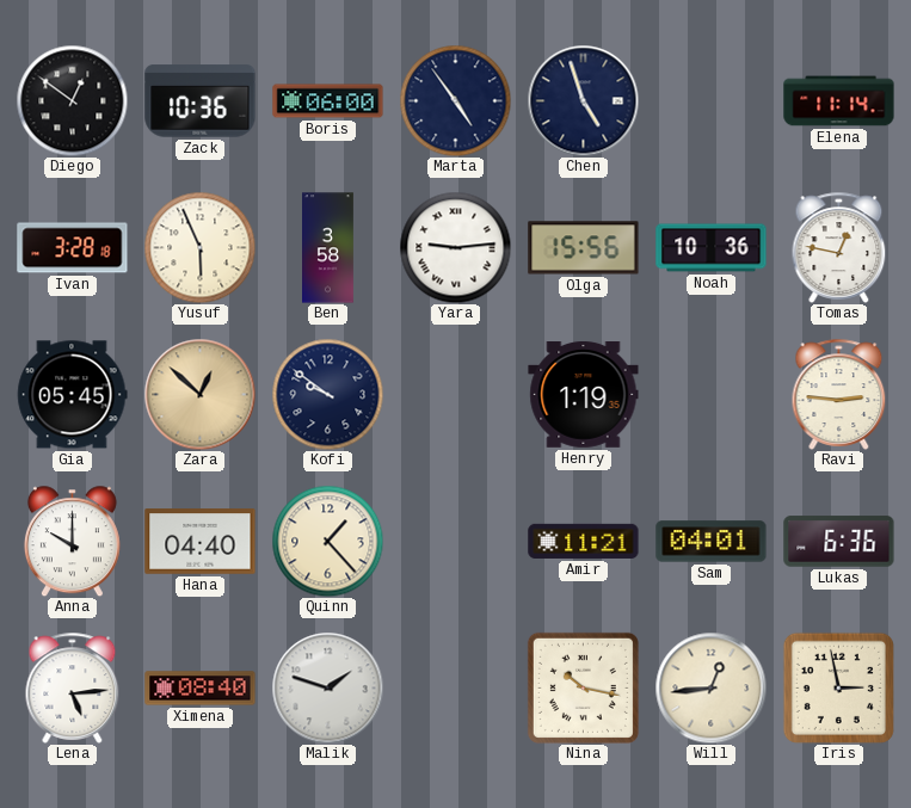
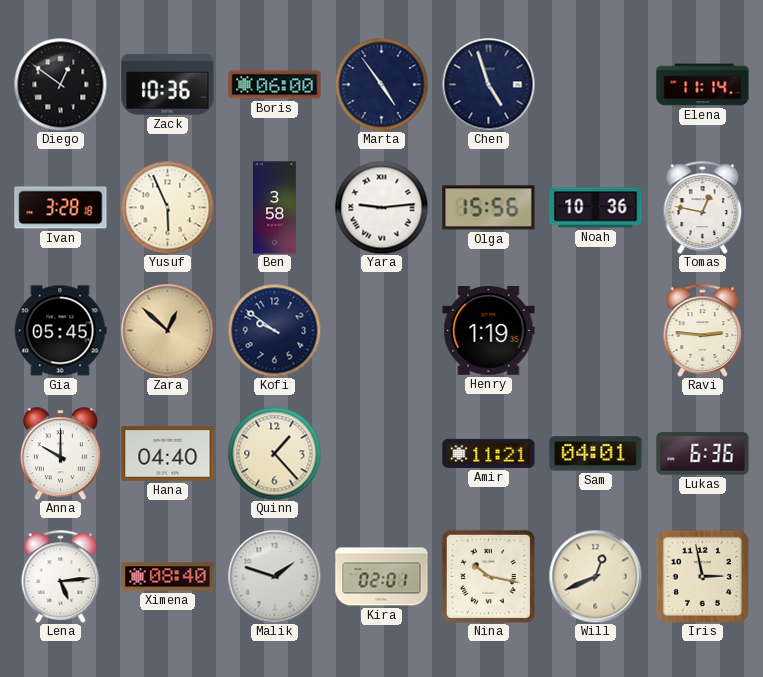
Kira: none -> 02:01 (382, 577)
Will: 12:44 -> 12:41 (595, 576)
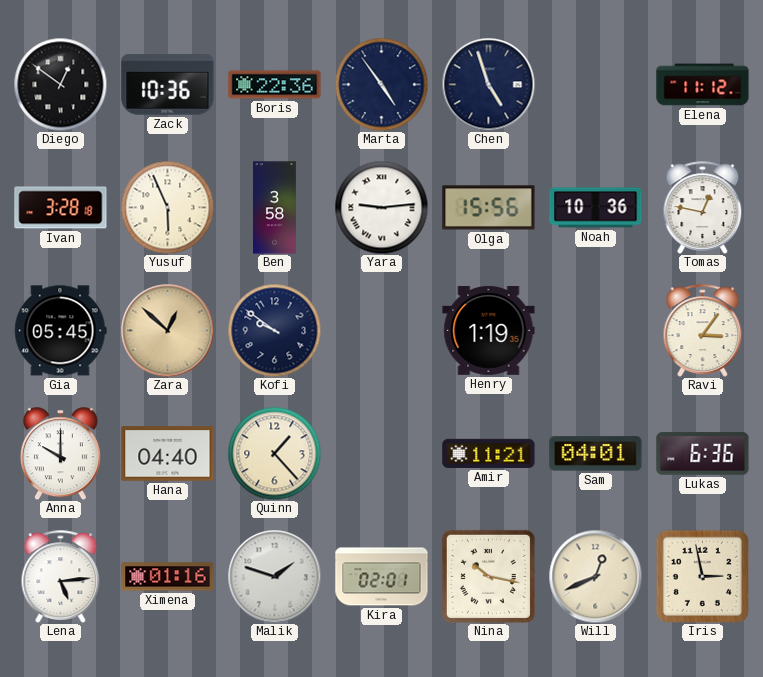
Boris: 06:00 -> 22:36 (275, 85)
Elena: 11:14 -> 11:12 (703, 85)
Ravi: 2:46 -> 3:06 (703, 330)
Ximena: 08:40 -> 01:16 (168, 577)
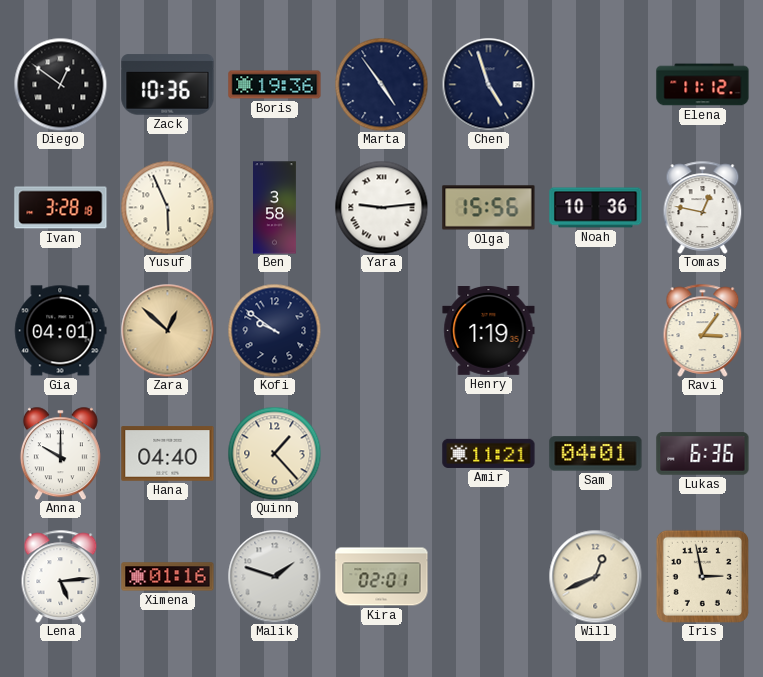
Boris: 22:36 -> 19:36 (275, 85)
Gia: 05:45 -> 04:01 (61, 331)
Nina: 10:17 -> none (488, 576)
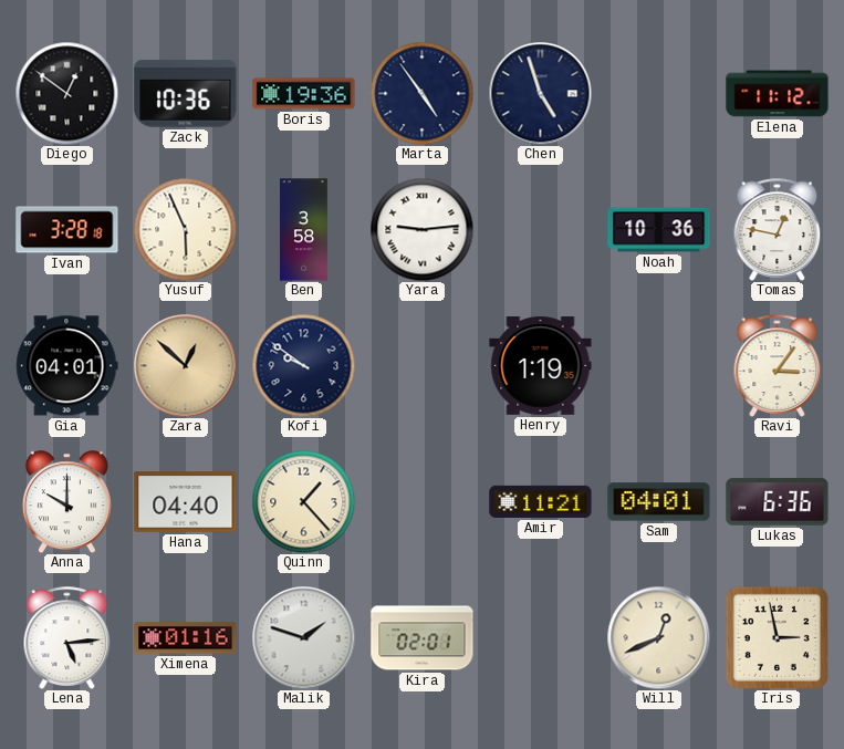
Olga: 15:56 -> none (489, 208)
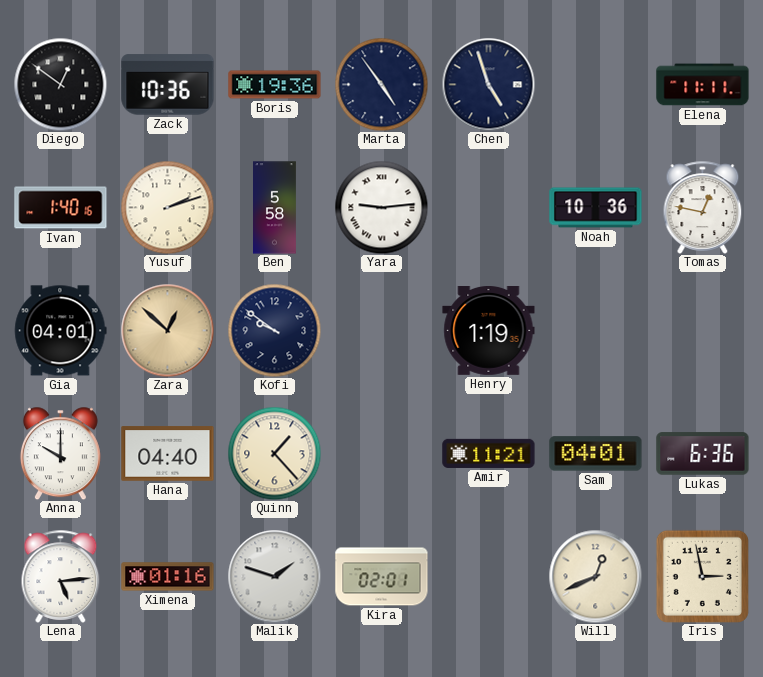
Elena: 11:12 -> 11:11 (703, 85)
Ivan: 3:28 -> 1:40 (61, 208)
Yusuf: 5:56 -> 2:12 (167, 207)
Ben: 3:58 -> 5:58 (275, 208)
Ravi: 3:06 -> none (778, 365)
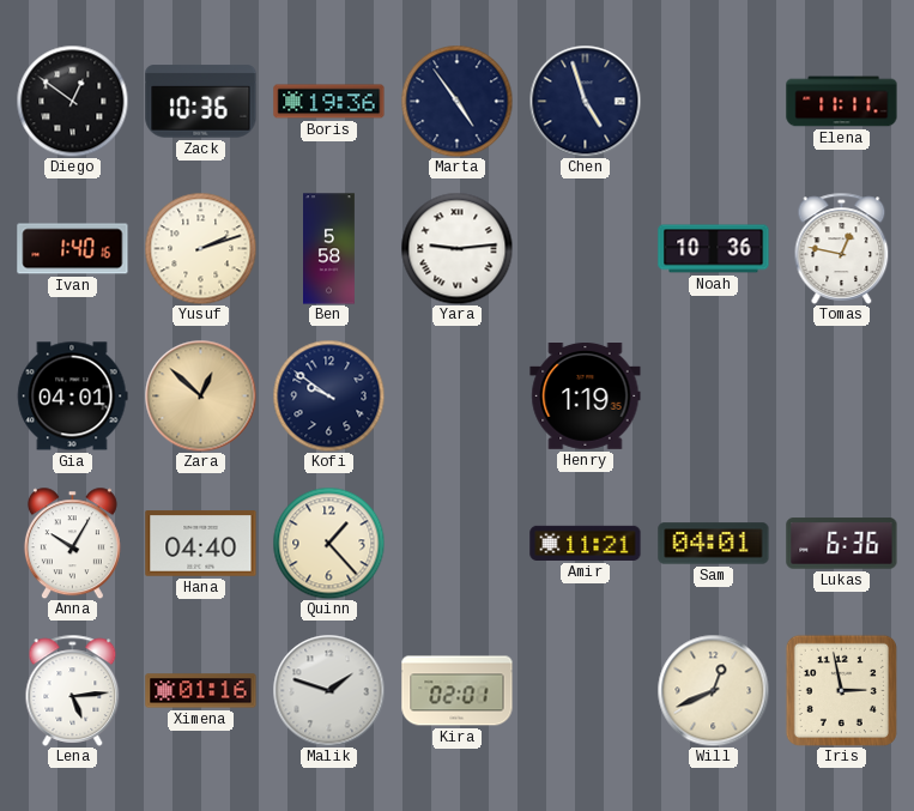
Anna: 10:00 -> 10:05 (72, 543)
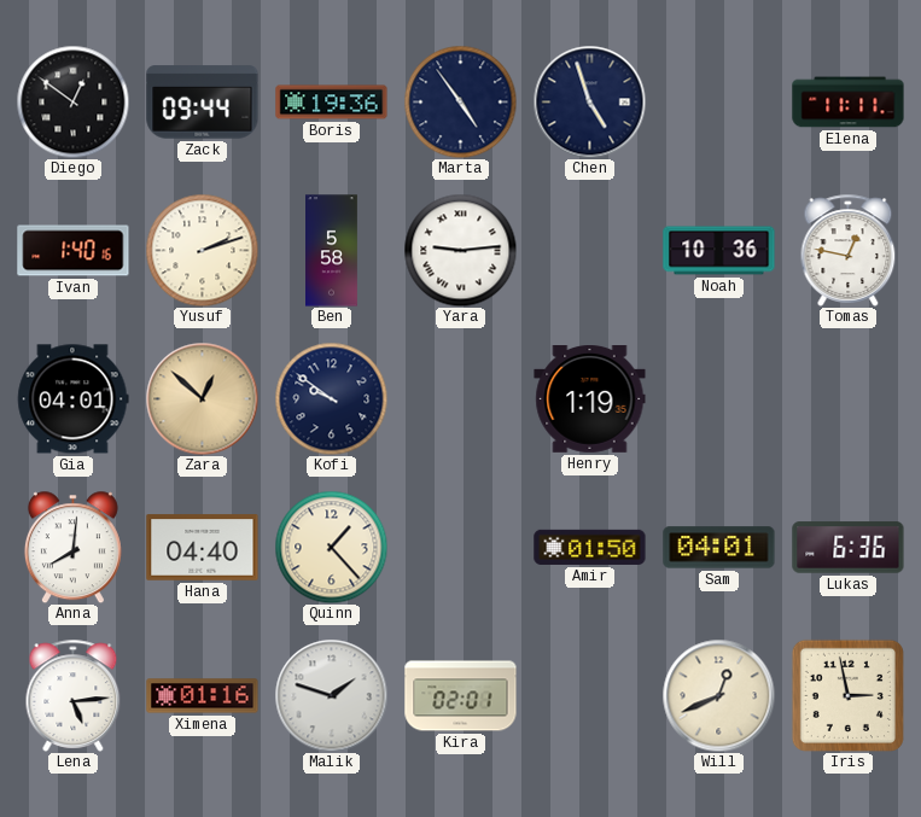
Zack: 10:36 -> 09:44 (203, 103)
Anna: 10:05 -> 8:01 (72, 547)
Amir: 11:21 -> 01:50 (590, 547)
